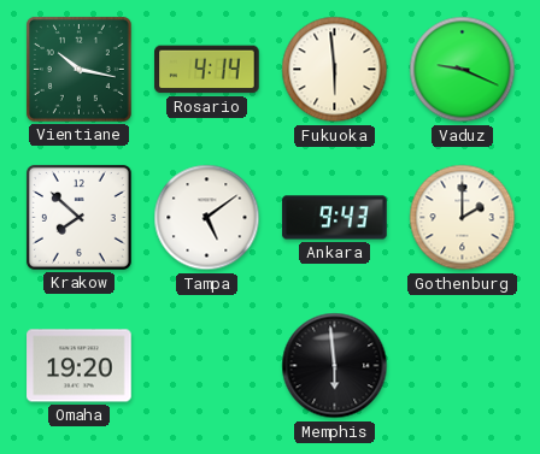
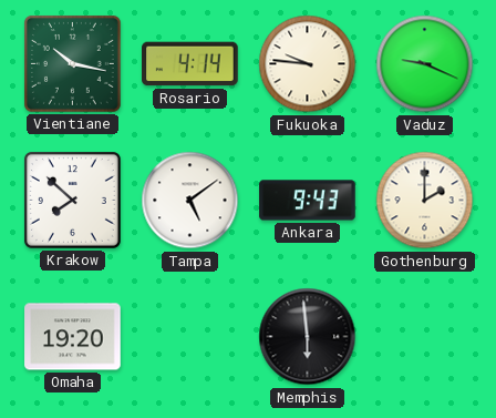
Fukuoka: 5:59 -> 9:46 (308, 64)
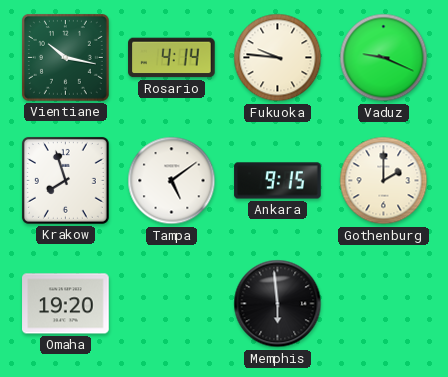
Krakow: 7:52 -> 7:57 (65, 180)
Ankara: 9:43 -> 9:15 (278, 181)
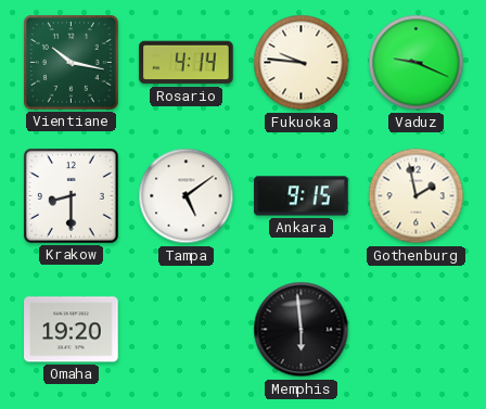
Krakow: 7:57 -> 8:30 (71, 195)
Gothenburg: 2:00 -> 1:58 (417, 196)
